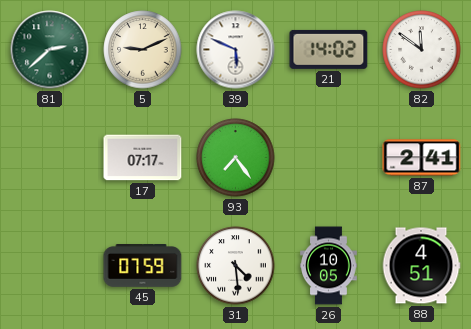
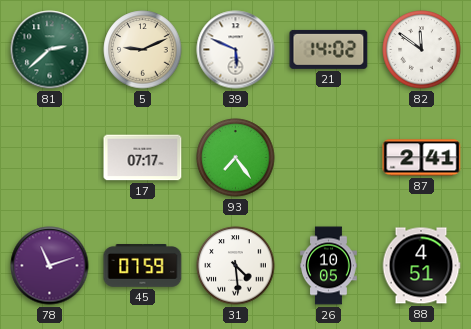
78: none -> 11:12 (50, 266)
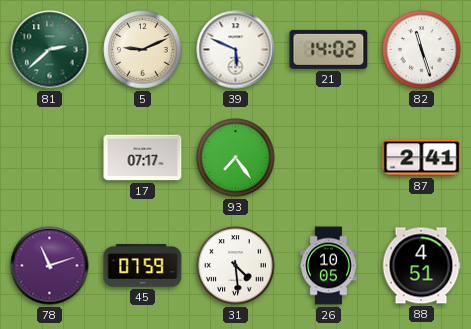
82: 11:51 -> 11:27 (422, 50)
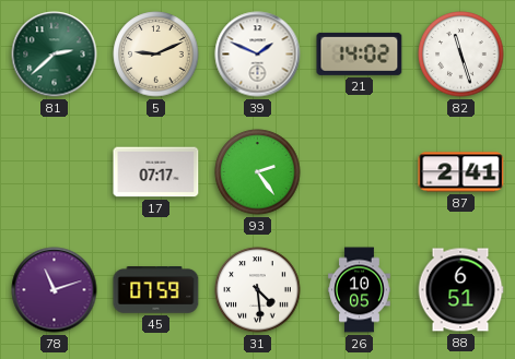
39: 5:49 -> 1:49 (258, 55)
93: 7:24 -> 2:24 (258, 172)
88: 4:51 -> 6:51 (460, 290)
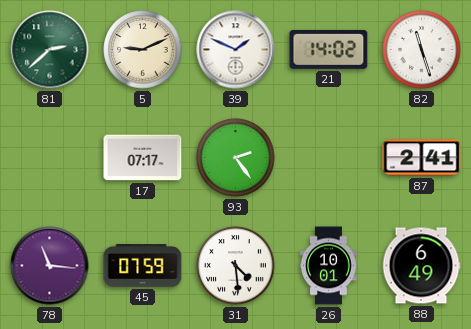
78: 11:12 -> 11:16 (50, 266)
26: 10:05 -> 10:01 (329, 266)
88: 6:51 -> 6:49 (421, 266)
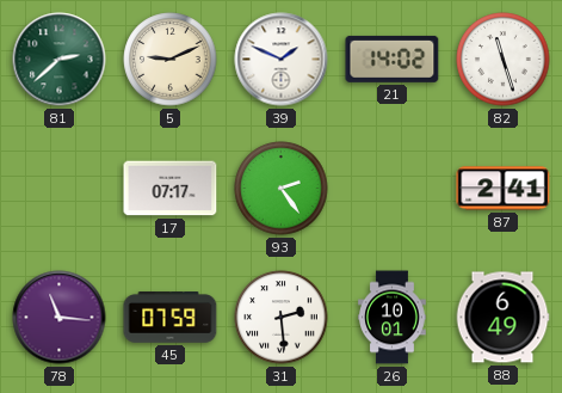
31: 4:29 -> 2:29 (282, 318)
